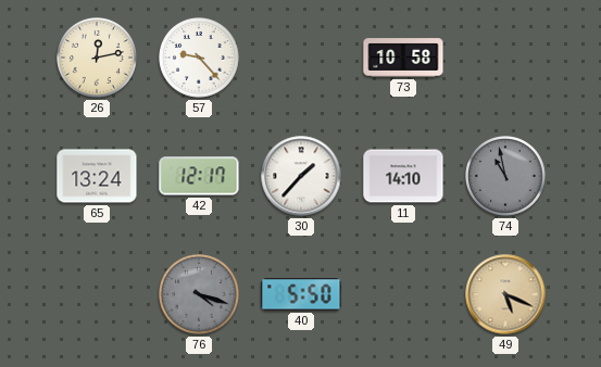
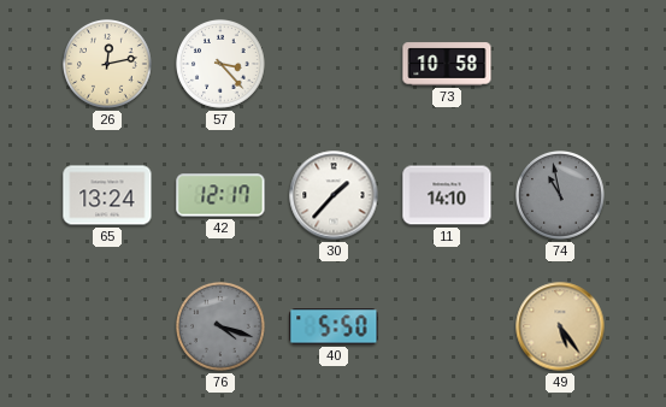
57: 9:23 -> 3:23 (222, 65)
49: 5:19 -> 5:24 (560, 326)
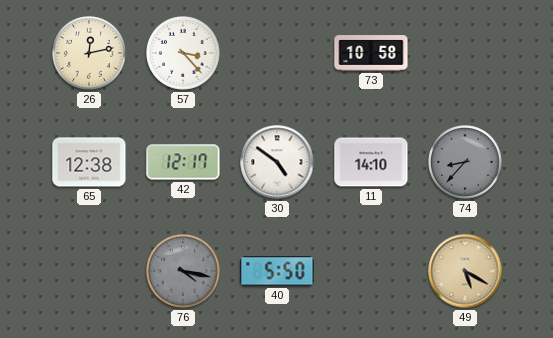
65: 13:24 -> 12:38 (89, 162)
30: 1:37 -> 4:51 (277, 162)
74: 10:58 -> 8:37 (466, 163)
76: 4:18 -> 4:17 (184, 272)
49: 5:24 -> 5:20 (465, 271)
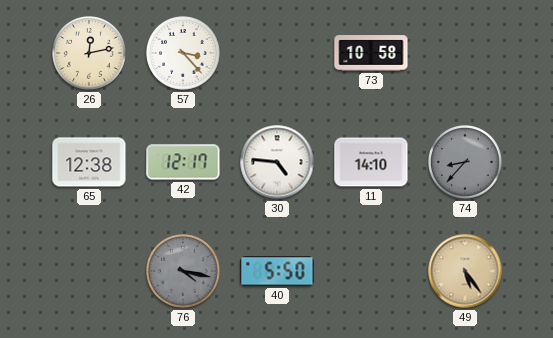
30: 4:51 -> 4:46 (277, 162)
49: 5:20 -> 5:24 (465, 271)
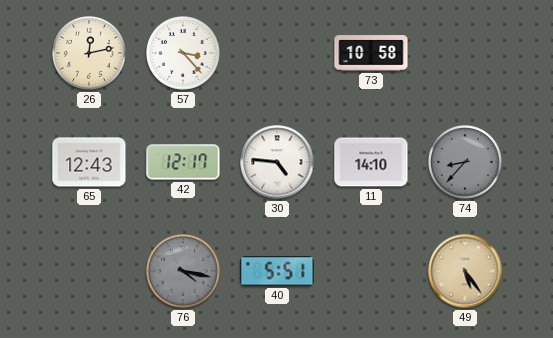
65: 12:38 -> 12:43 (89, 162)
40: 5:50 -> 5:51 (277, 271)
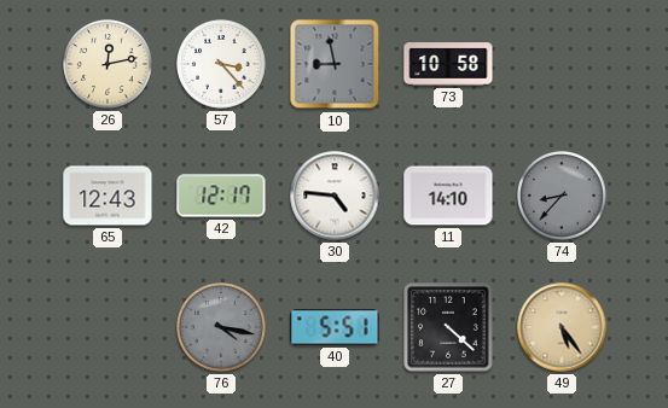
10: none -> 8:58 (335, 64)
27: none -> 4:22 (448, 327)
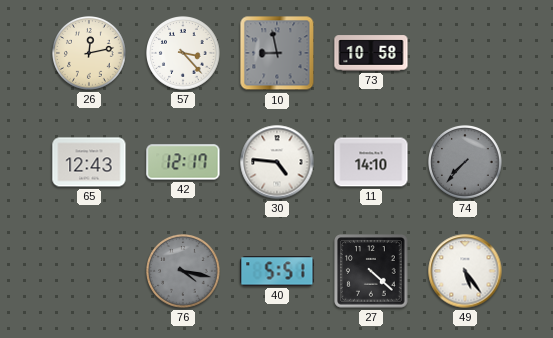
74: 8:37 -> 7:37 (466, 163)
49 dial: champagne -> white (465, 271)
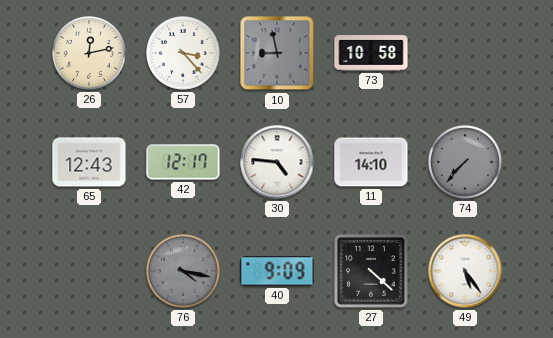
40: 5:51 -> 9:09 (277, 271)
